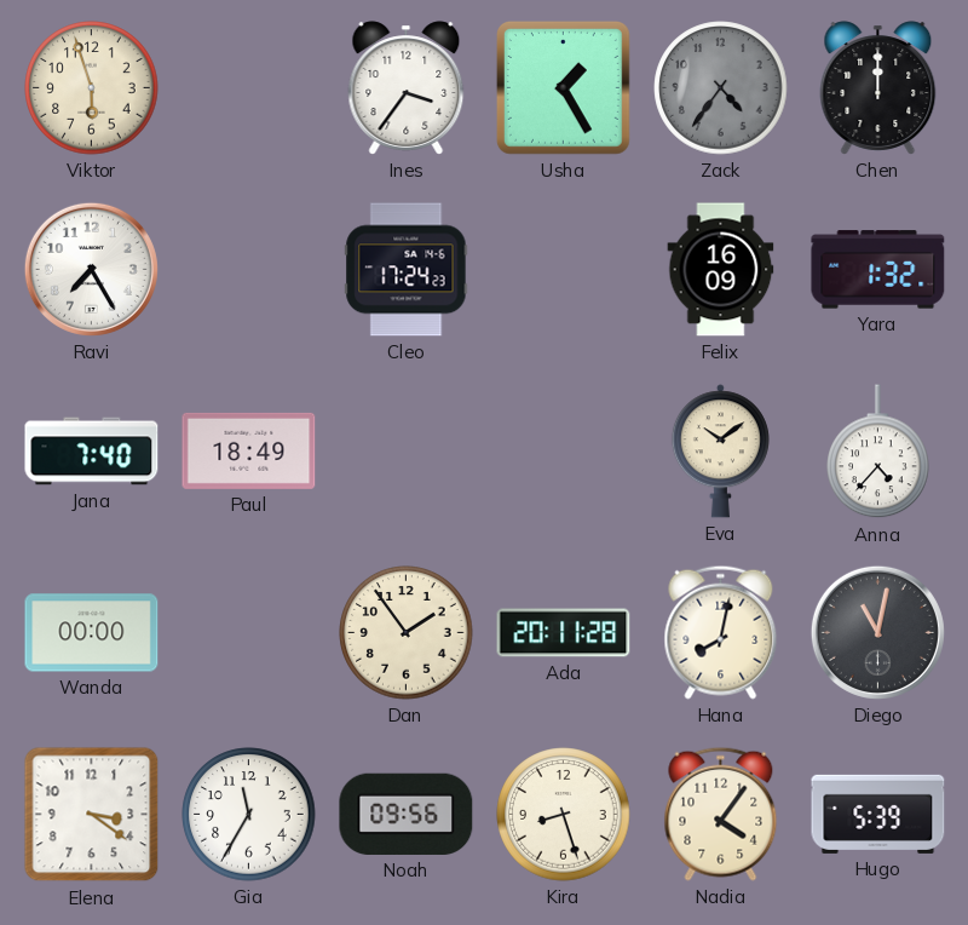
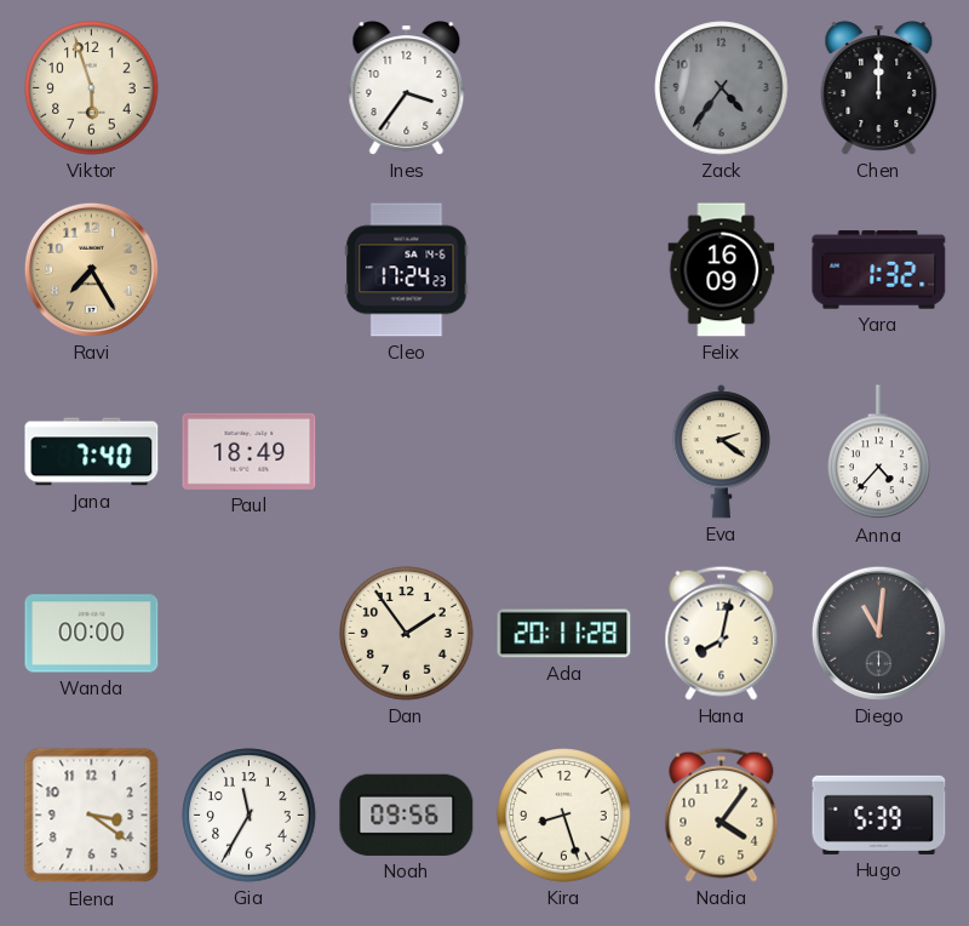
Usha: 1:25 -> none (563, 87)
Ravi dial: white -> champagne (91, 269)
Eva: 10:09 -> 2:21 (721, 452)
Diego: 11:02 -> 11:01 (878, 633)
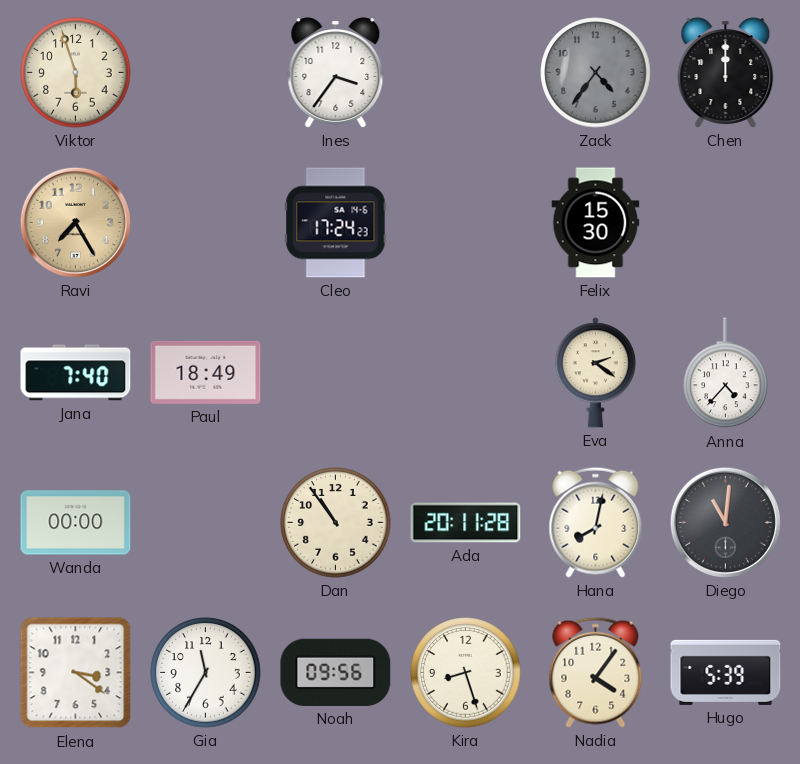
Felix: 16:09 -> 15:30 (596, 223)
Yara: 1:32 -> none (879, 270)
Dan: 1:54 -> 10:54 (336, 523)
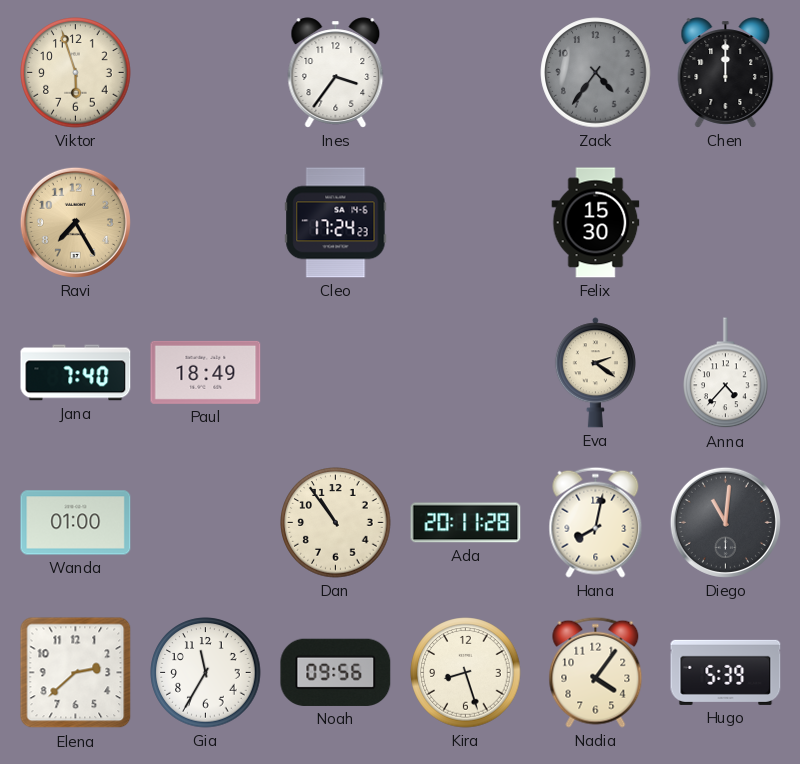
Wanda: 00:00 -> 01:00 (76, 523)
Elena: 3:21 -> 2:38 (76, 673)
